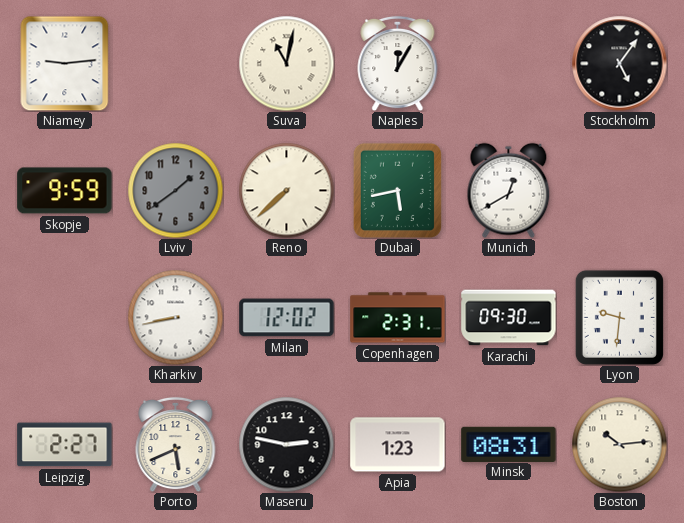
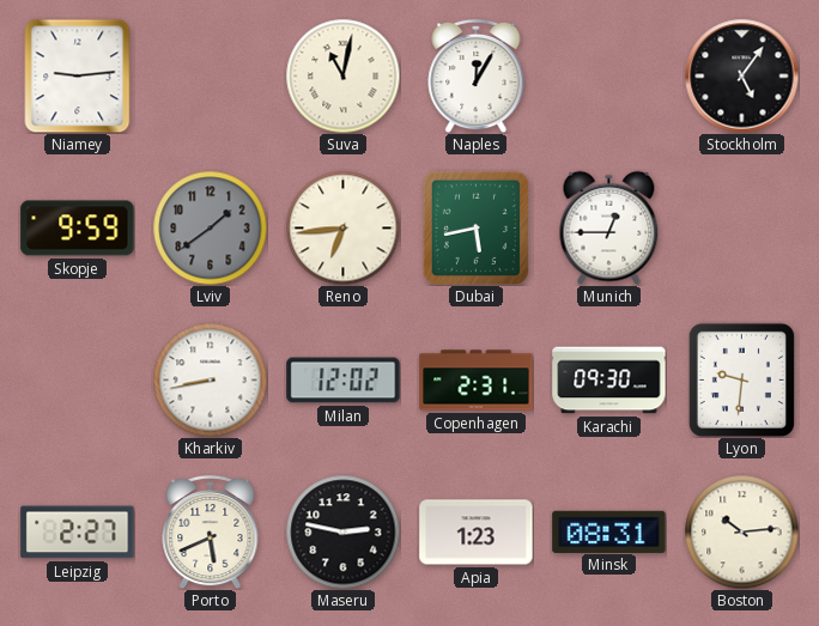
Reno: 7:38 -> 6:44 (342, 227)
Munich: 12:40 -> 12:45 (609, 227)
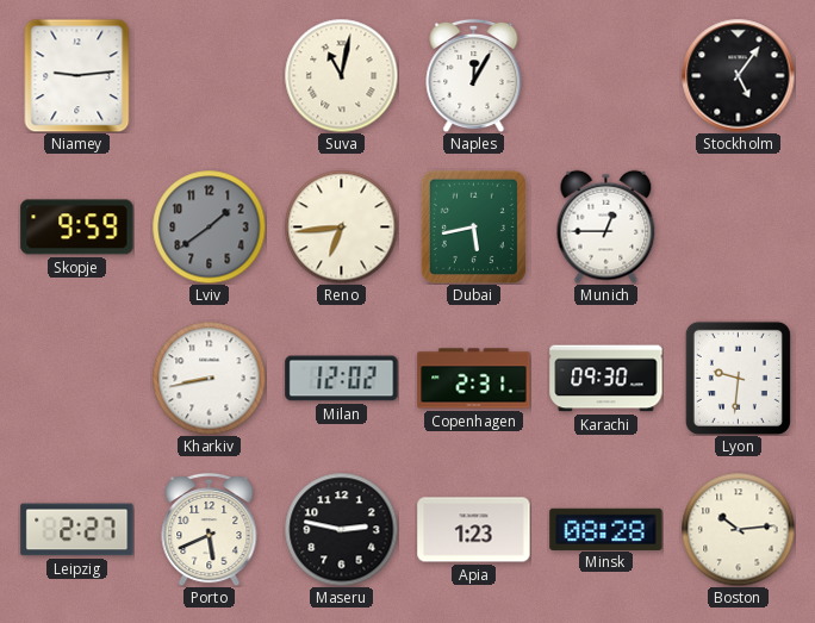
Minsk: 08:31 -> 08:28 (606, 529)
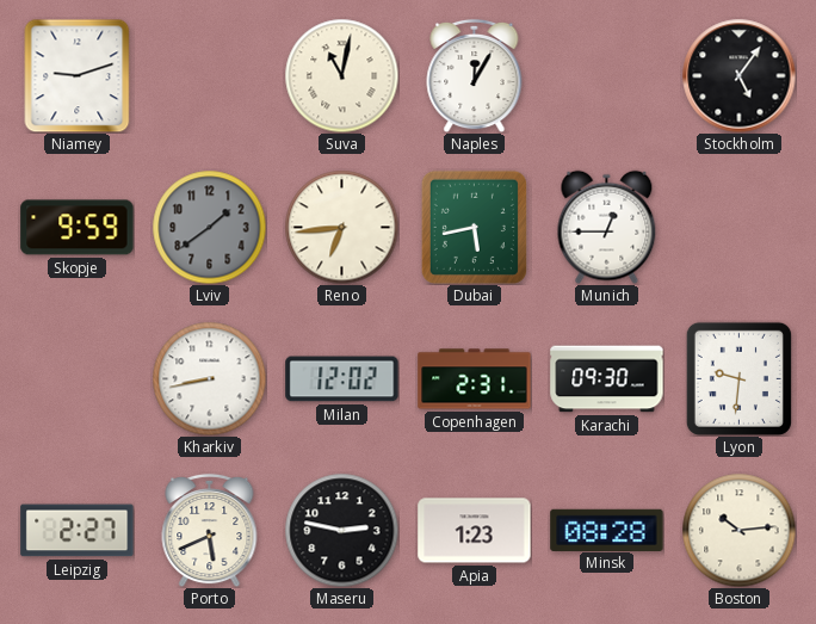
Niamey: 9:14 -> 9:12 (78, 75)
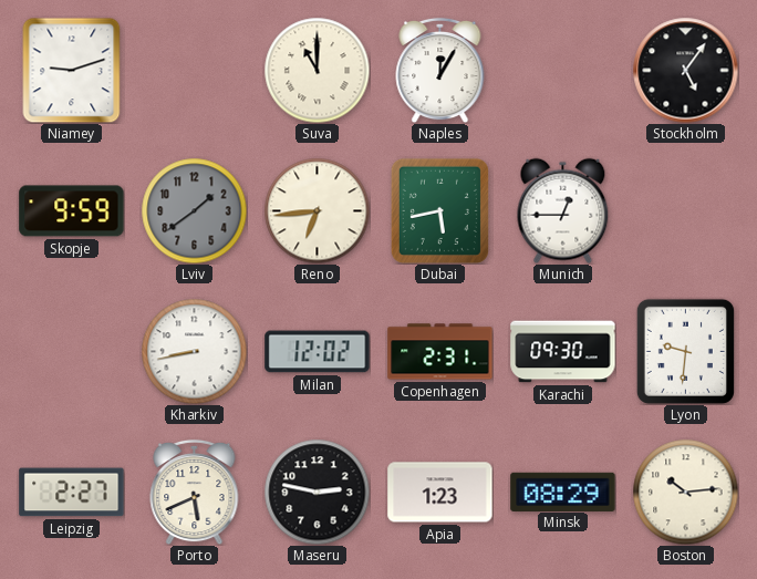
Suva: 11:02 -> 11:00 (317, 70)
Minsk: 08:28 -> 08:29 (563, 492)
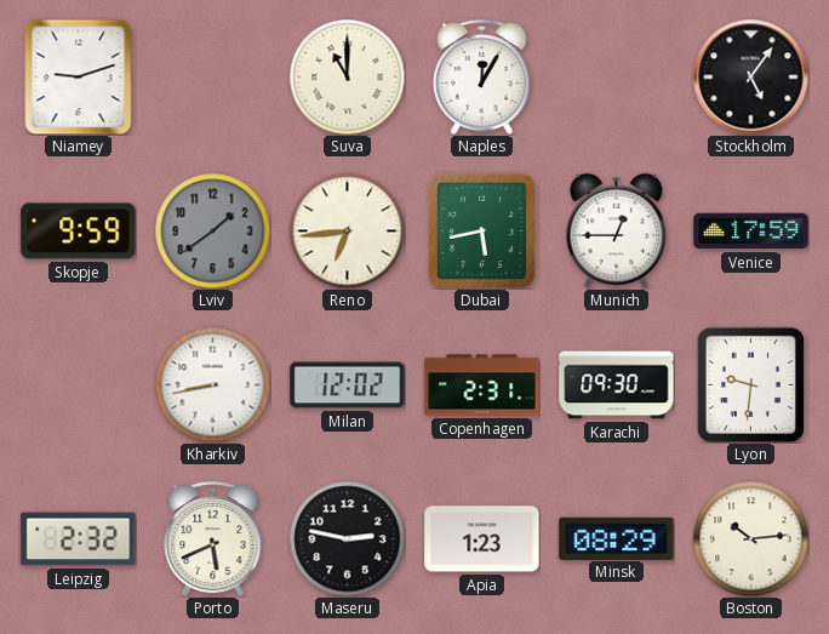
Venice: none -> 17:59 (751, 232)
Leipzig: 2:27 -> 2:32 (79, 539)
